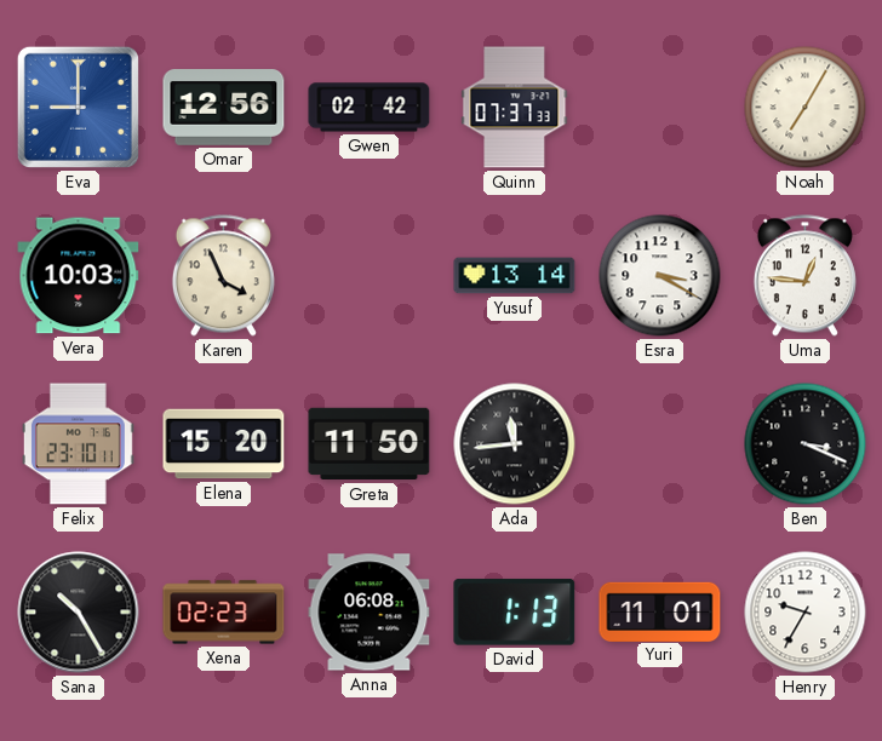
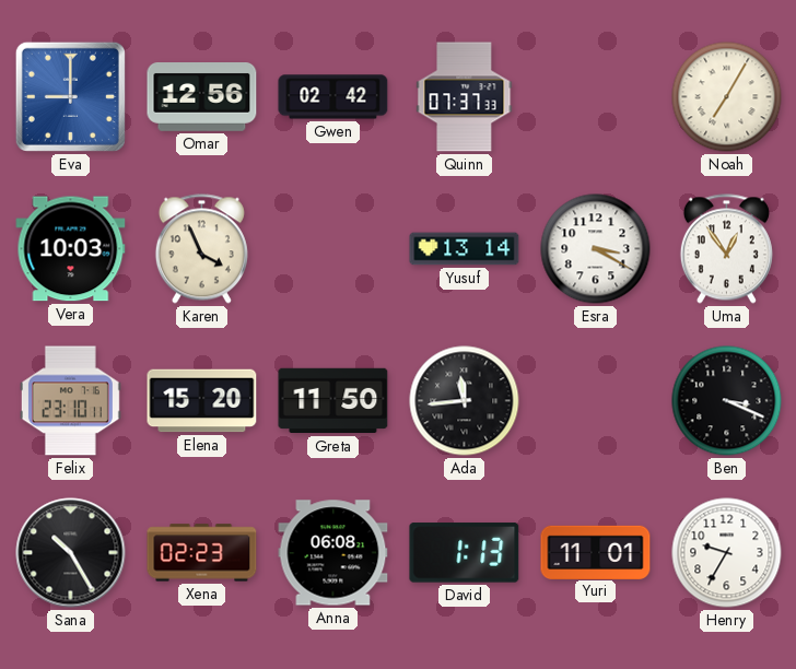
Uma: 12:46 -> 12:54 (726, 249)
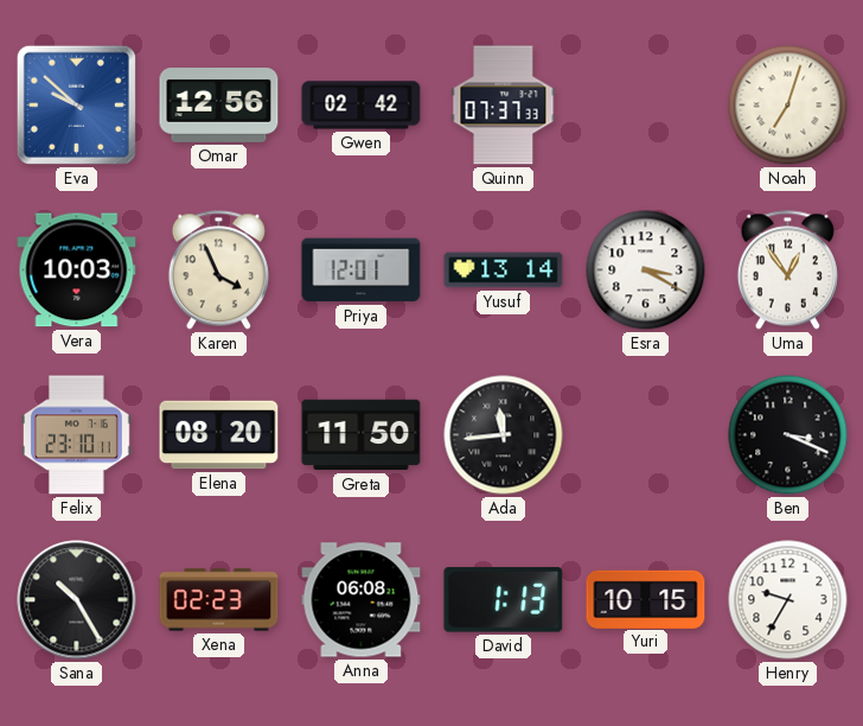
Eva: 9:00 -> 9:52 (76, 104)
Noah: 7:05 -> 7:03 (788, 106)
Priya: none -> 12:01 (362, 270)
Elena: 15:20 -> 08:20 (219, 435)
Yuri: 11:01 -> 10:15 (646, 599)
